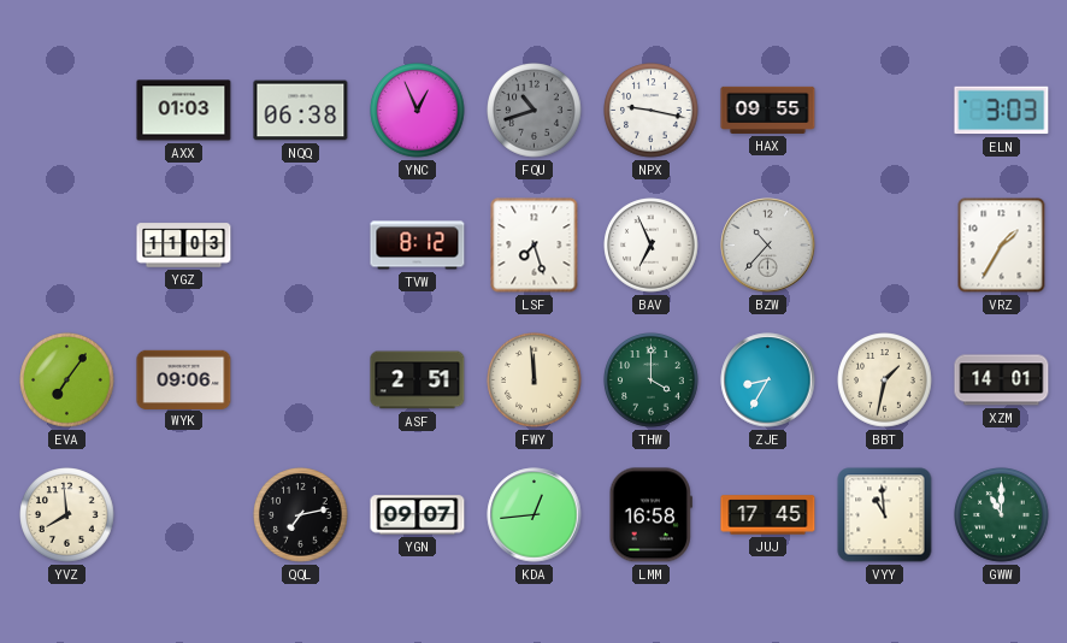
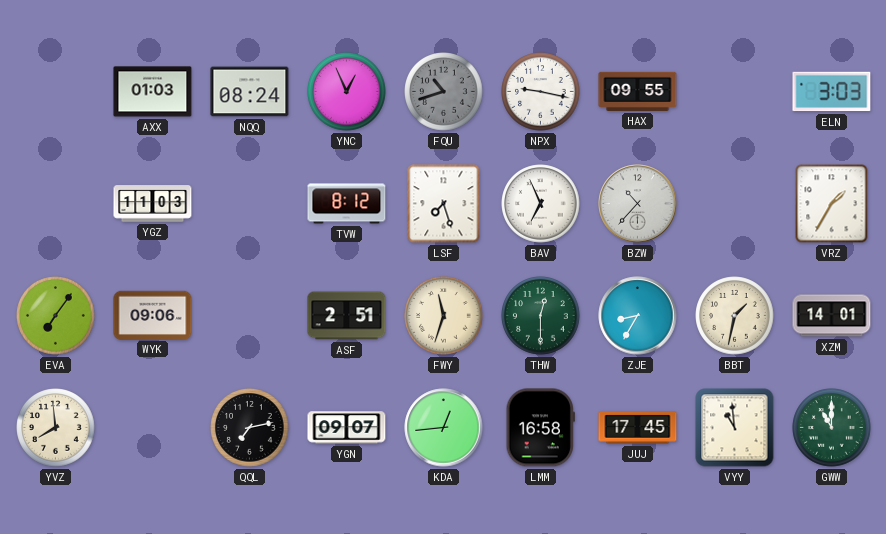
NQQ: 06:38 -> 08:24 (250, 92)
FWY: 11:59 -> 11:33 (444, 316)
THW: 4:00 -> 12:30 (541, 316)
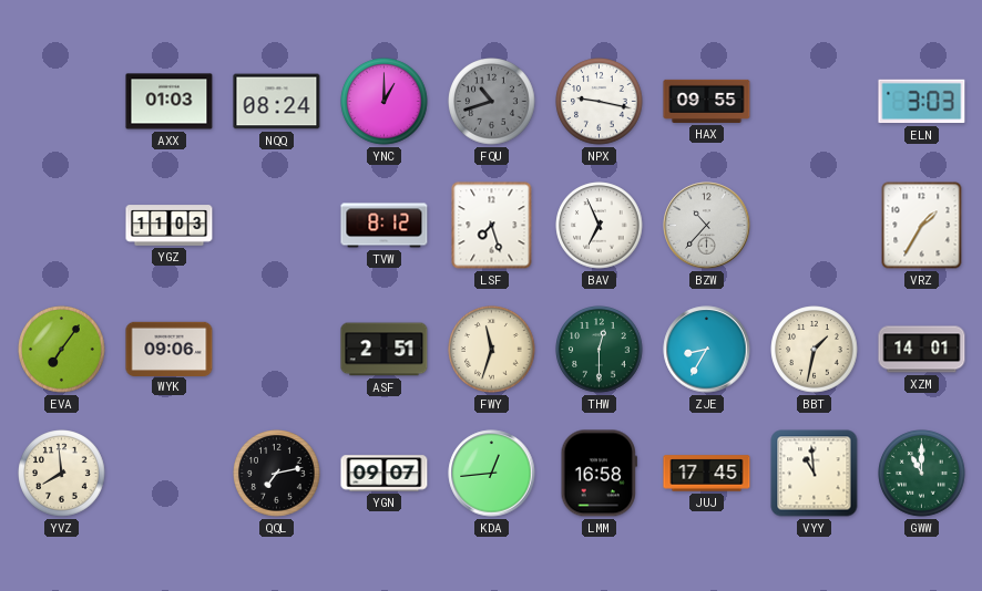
YNC: 12:56 -> 1:00 (385, 102)
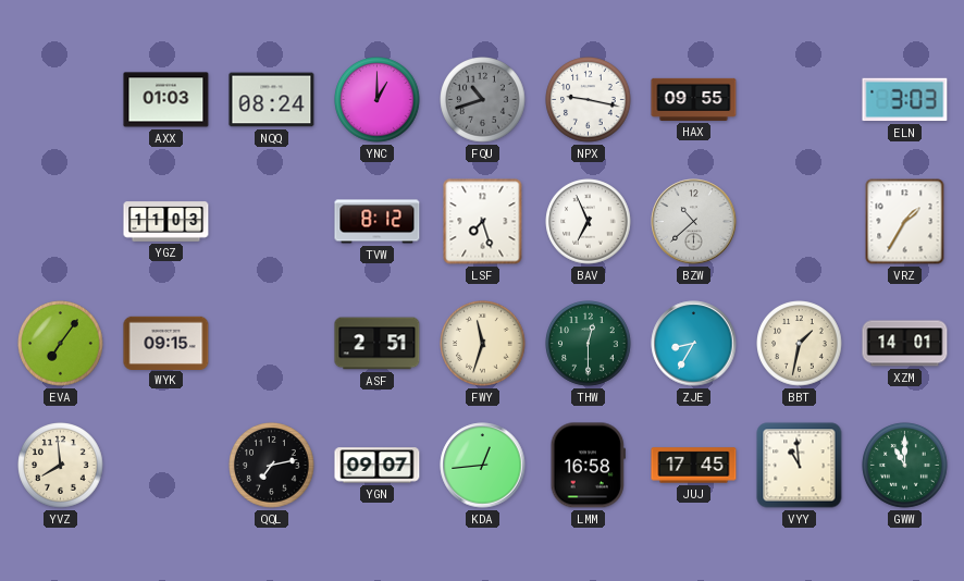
BZW: 10:37 -> 10:38 (694, 222)
WYK: 09:06 -> 09:15 (166, 343)
